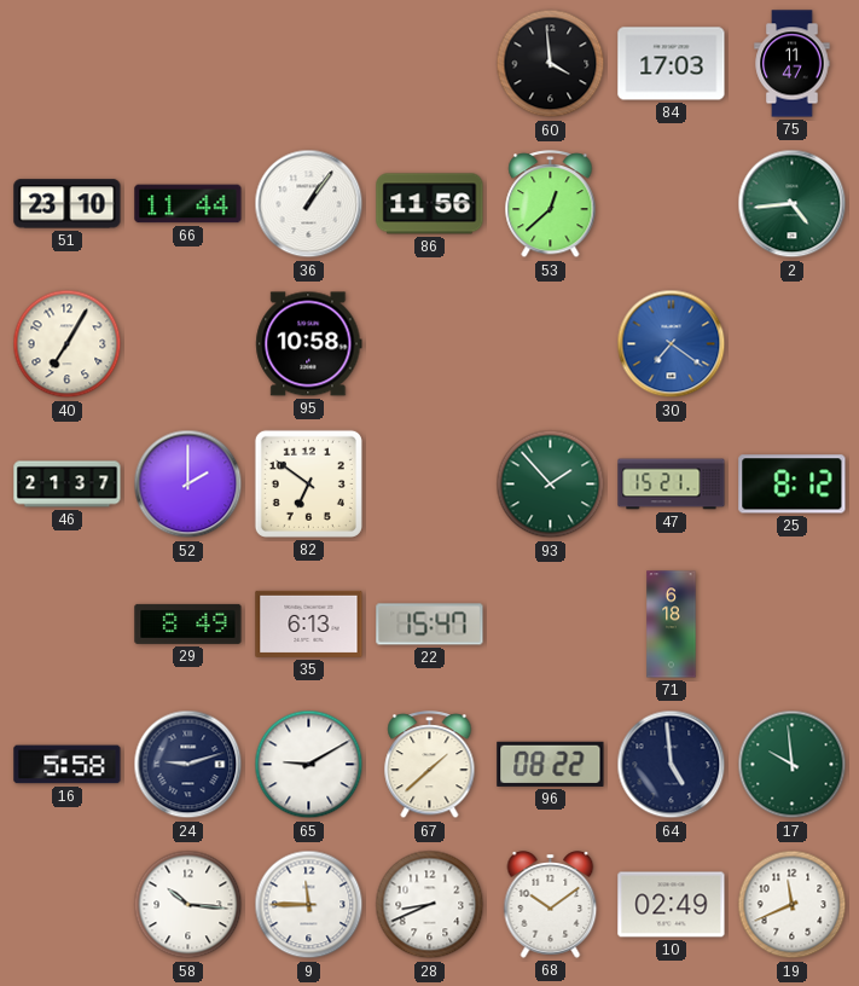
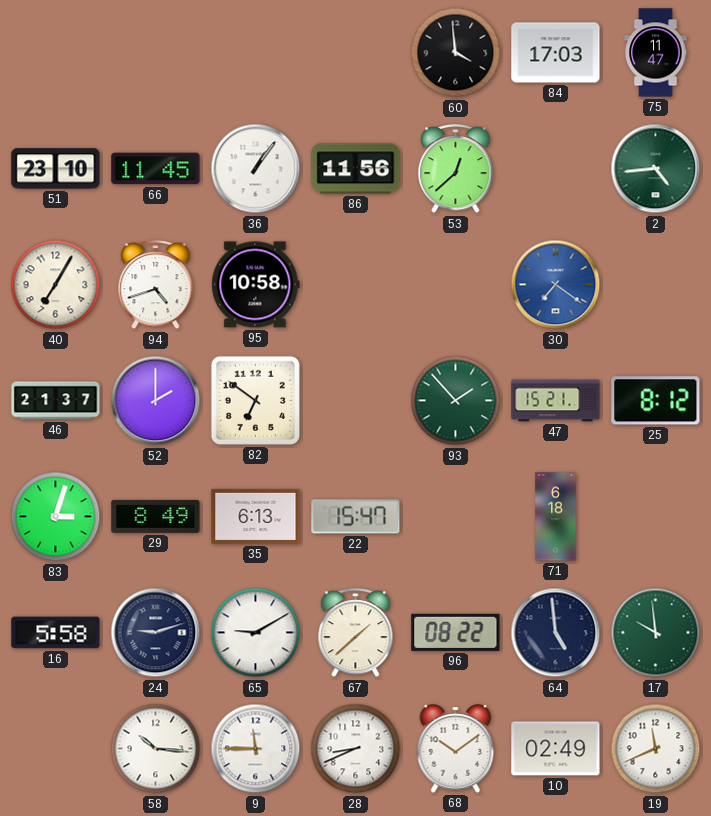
66: 11:44 -> 11:45 (156, 169)
94: none -> 4:42 (156, 285)
83: none -> 3:03 (56, 517)
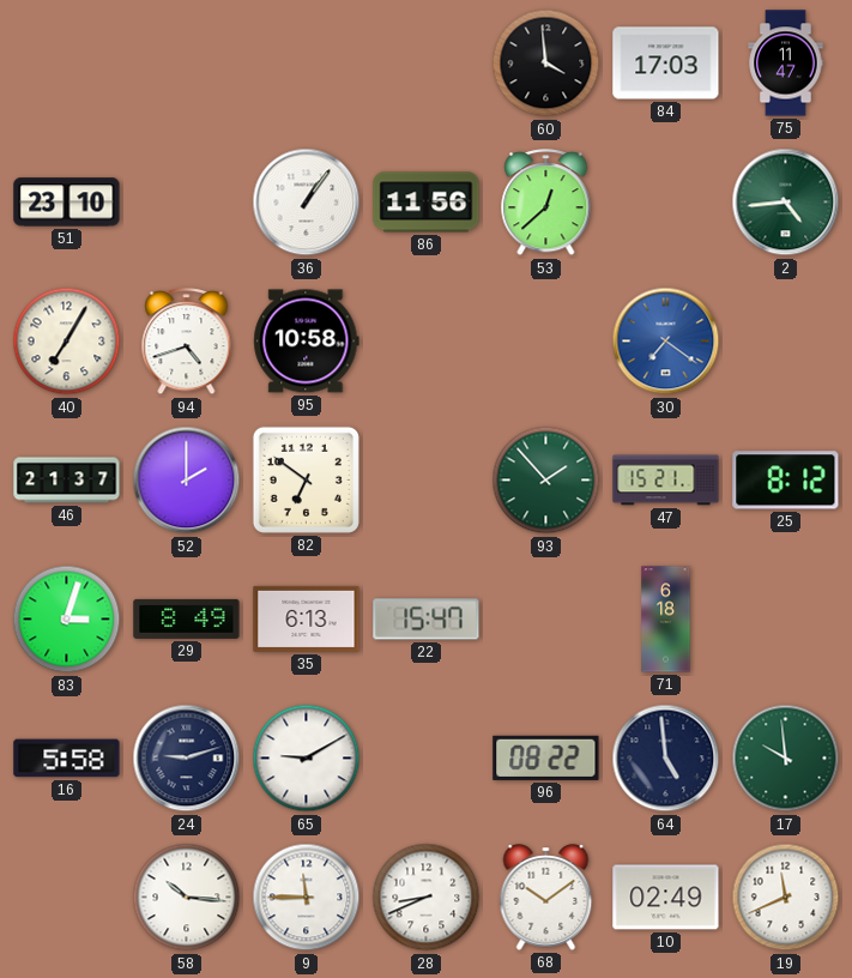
66: 11:45 -> none (156, 169)
67: 1:38 -> none (356, 633)
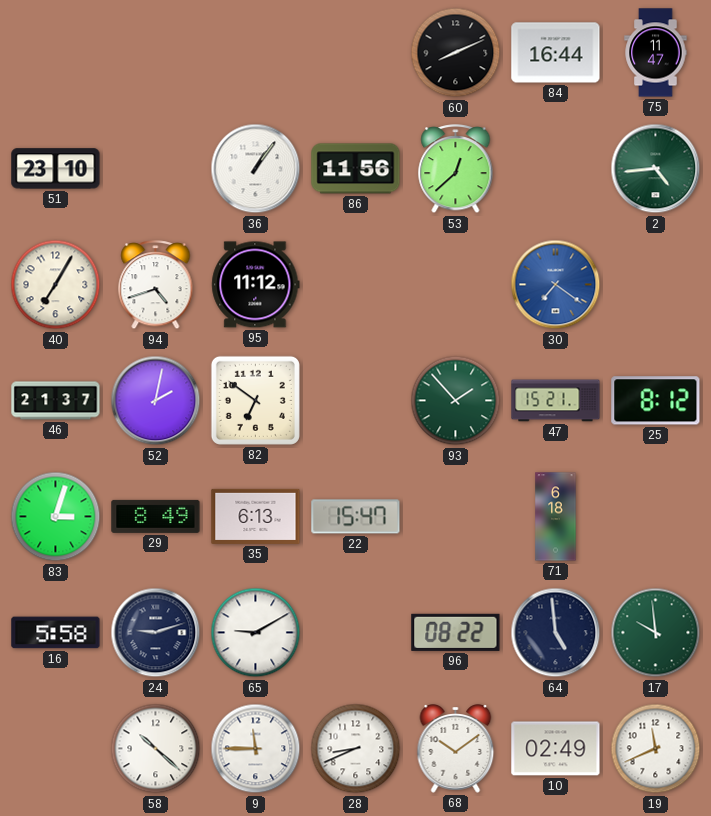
60: 3:59 -> 8:11 (456, 53)
84: 17:03 -> 16:44 (556, 53)
95: 10:58 -> 11:12 (256, 285)
52: 2:00 -> 2:02 (156, 401)
58: 10:16 -> 10:22 (156, 749)
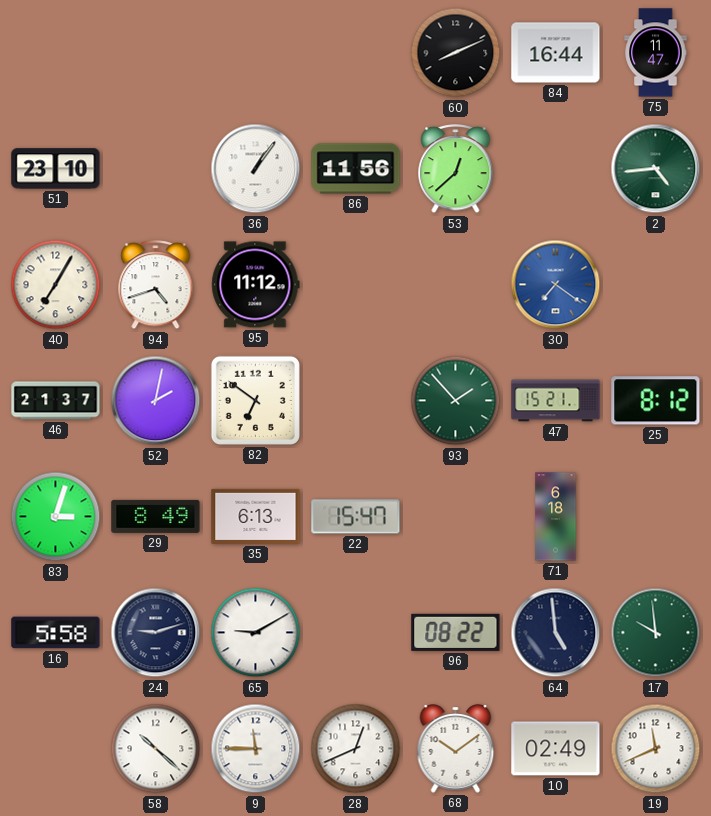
28: 8:41 -> 12:41 (356, 749)
